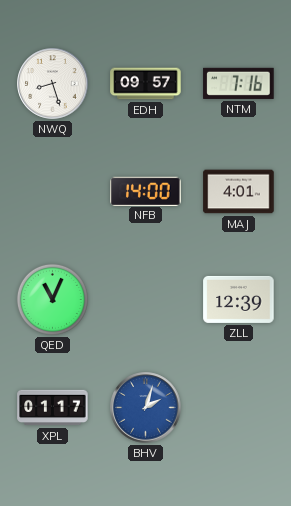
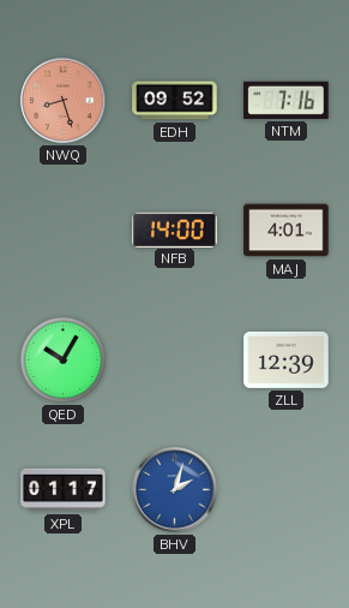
NWQ dial: white -> salmon (64, 101)
EDH: 09:57 -> 09:52 (175, 101)
QED: 11:04 -> 10:05 (62, 359)
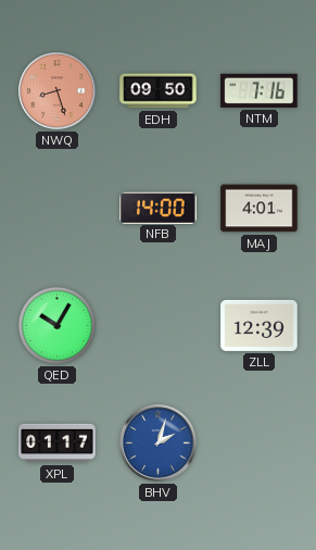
EDH: 09:52 -> 09:50 (159, 91)
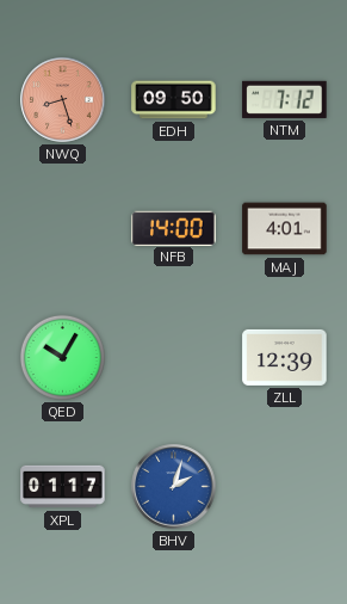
NTM: 7:16 -> 7:12 (285, 99)
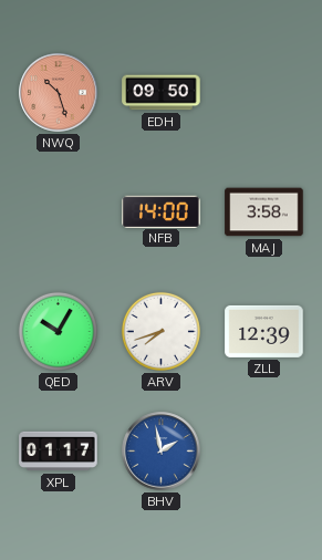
NWQ: 8:27 -> 10:27 (59, 93)
NTM: 7:12 -> none (285, 99)
MAJ: 4:01 -> 3:58 (264, 212)
ARV: none -> 7:42 (160, 331)
BHV: 2:03 -> 1:58 (162, 452)
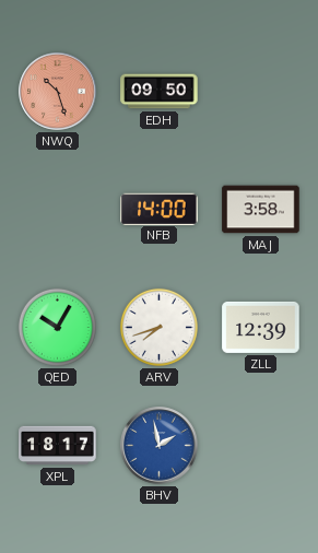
XPL: 01:17 -> 18:17 (58, 446)
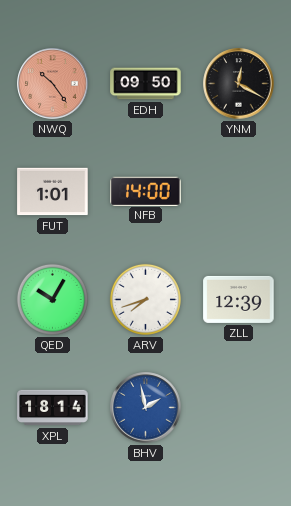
NWQ: 10:27 -> 10:24 (53, 84)
YNM: none -> 12:20 (239, 84)
FUT: none -> 1:01 (53, 192)
MAJ: 3:58 -> none (261, 210)
XPL: 18:17 -> 18:14 (53, 408)
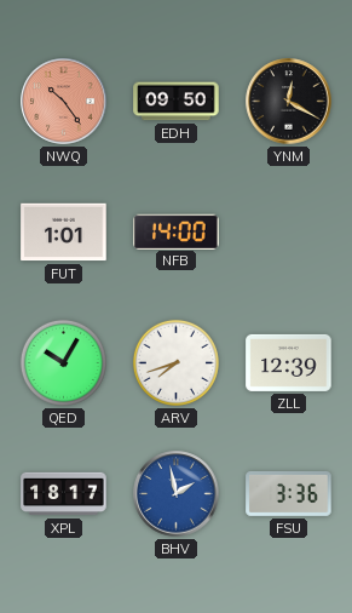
XPL: 18:14 -> 18:17 (64, 494)
FSU: none -> 3:36 (289, 493)
